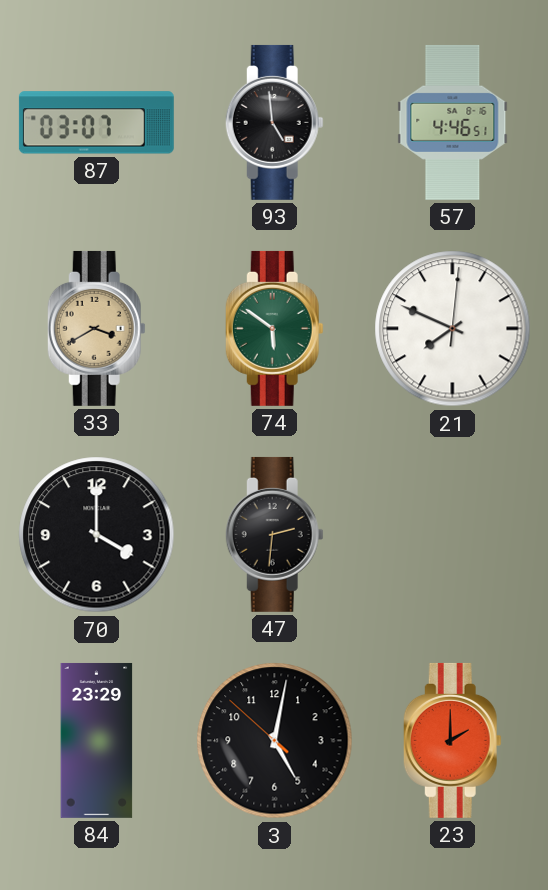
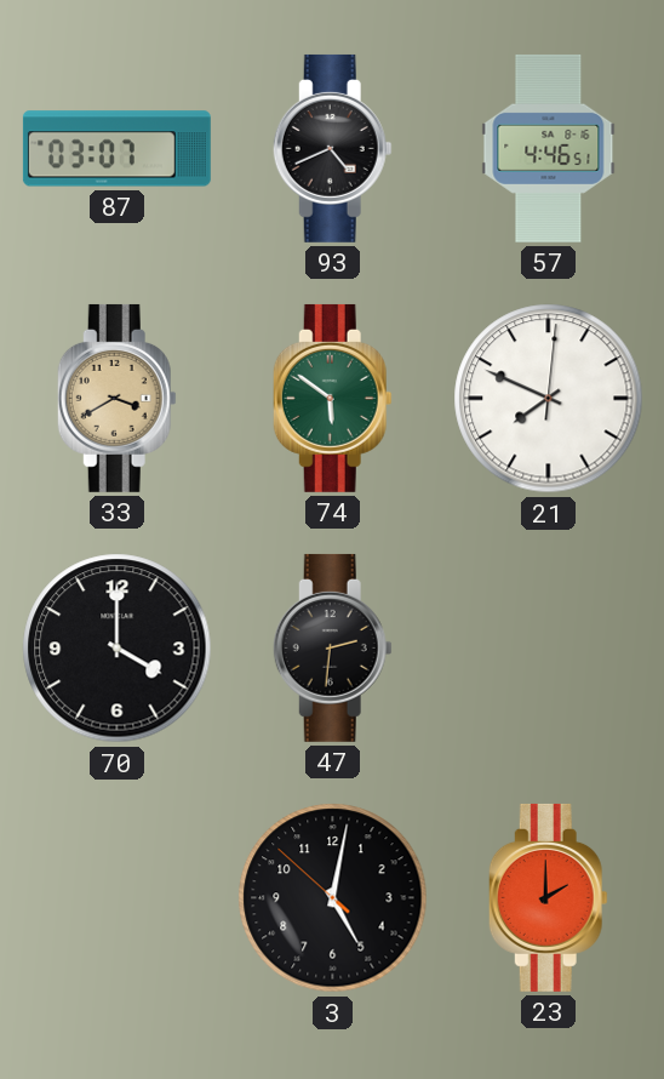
93: 4:59 -> 4:41 (332, 148)
84: 23:29 -> none (97, 740)
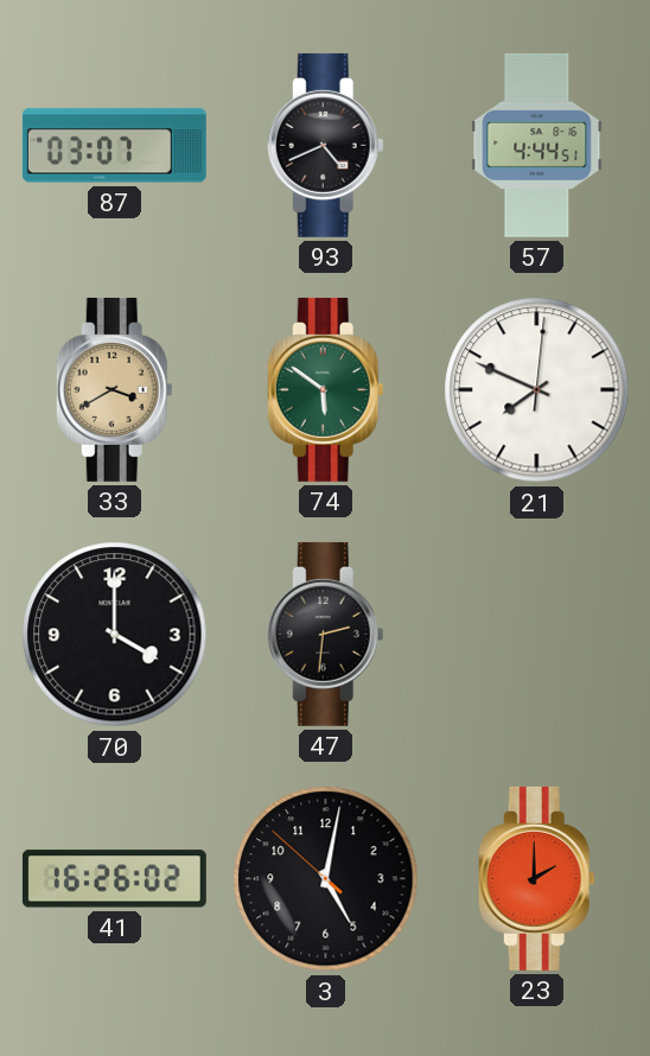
57: 4:46 -> 4:44 (537, 145)
41: none -> 16:26 (114, 879)
